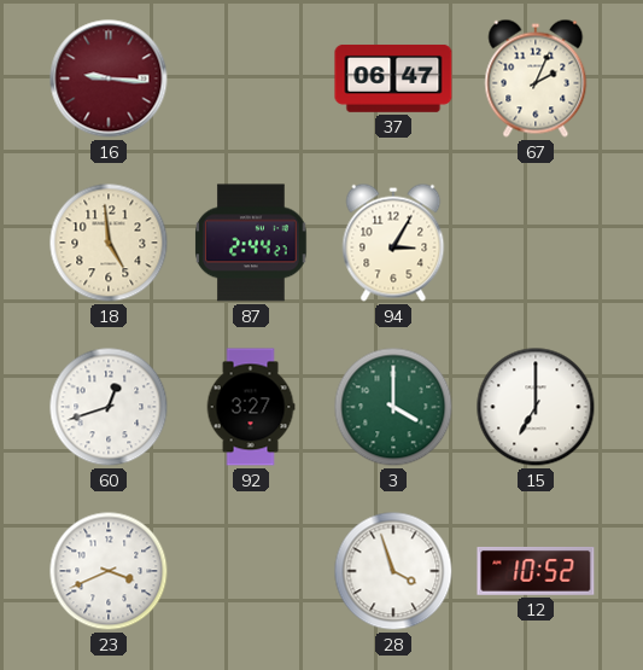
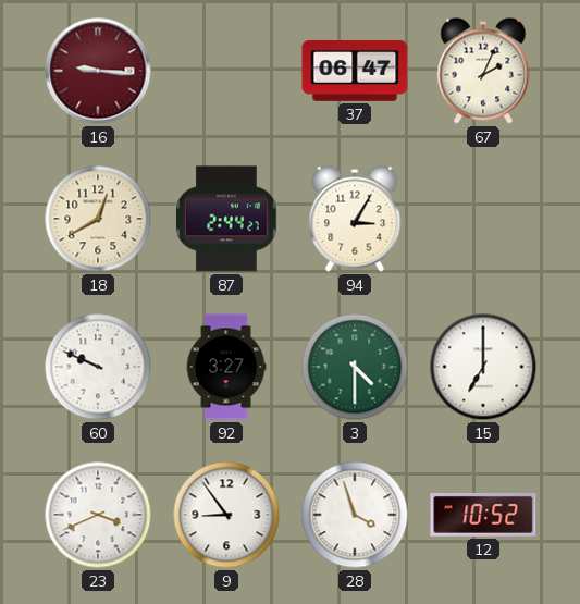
18: 4:59 -> 12:40 (98, 219)
60: 12:42 -> 9:49 (98, 367)
3: 4:00 -> 4:30 (355, 367)
9: none -> 8:54 (226, 515)
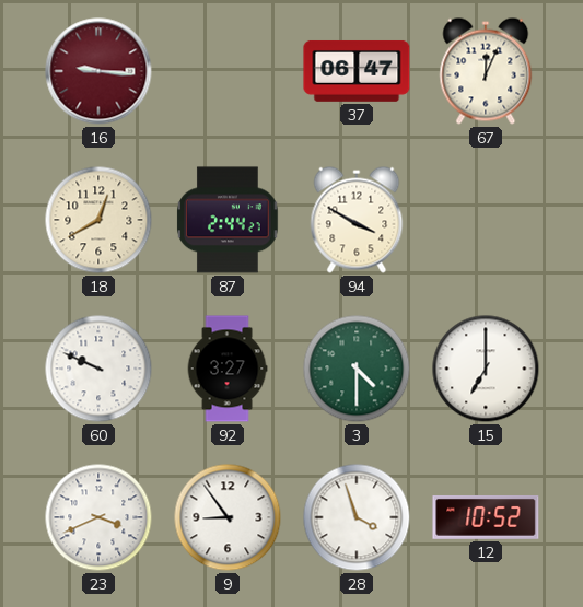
67: 2:04 -> 12:04 (486, 71)
94: 3:05 -> 3:50 (357, 220)
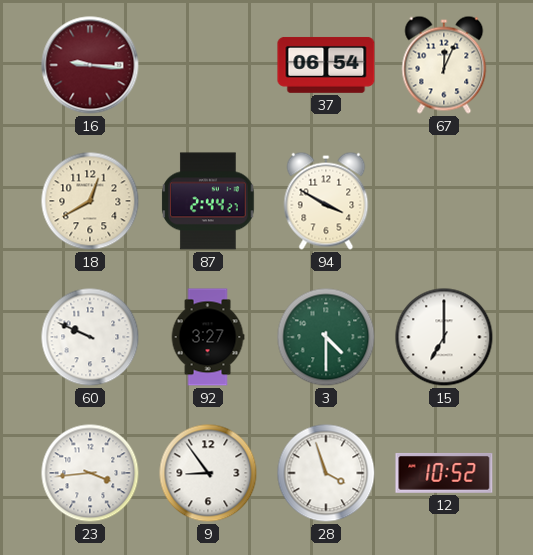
37: 06:47 -> 06:54 (326, 65)
23: 3:41 -> 3:44 (90, 473)
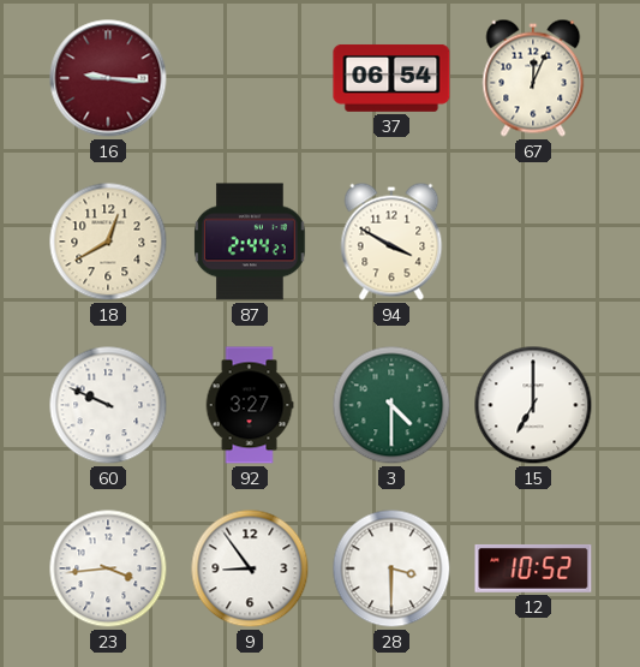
28: 3:57 -> 3:30 (391, 568)
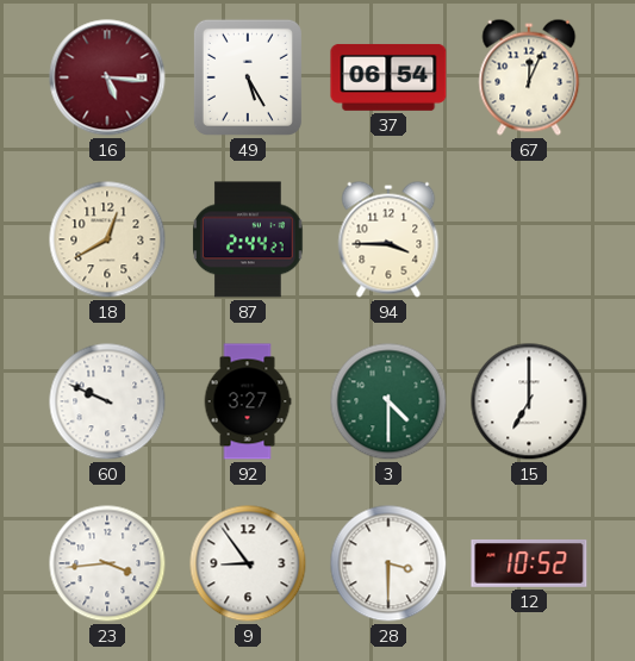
16: 9:16 -> 5:16 (107, 77)
49: none -> 5:25 (248, 77)
94: 3:50 -> 3:45 (388, 239)
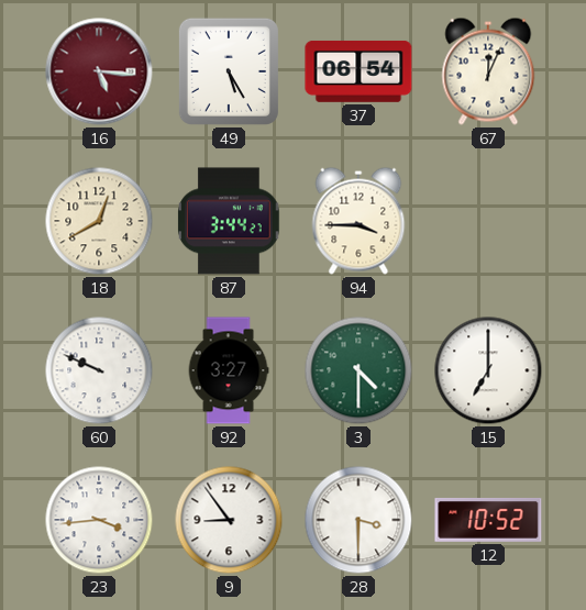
87: 2:44 -> 3:44 (229, 221)
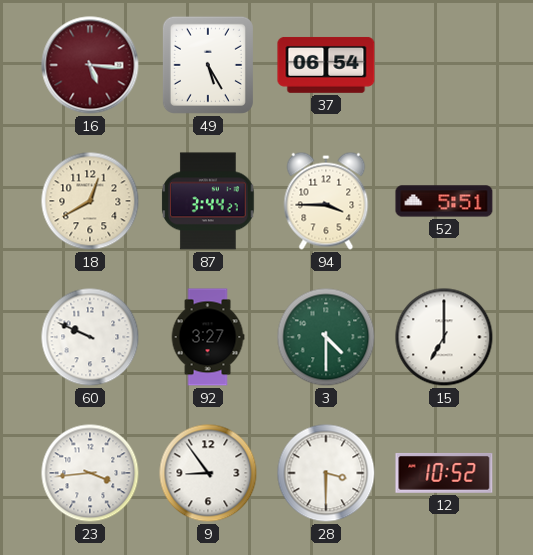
67: 12:04 -> none (488, 71)
52: none -> 5:51 (444, 201)
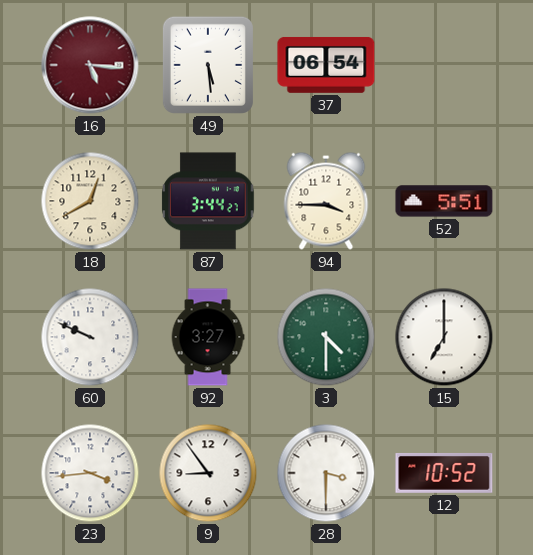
49: 5:25 -> 5:29 (208, 65)
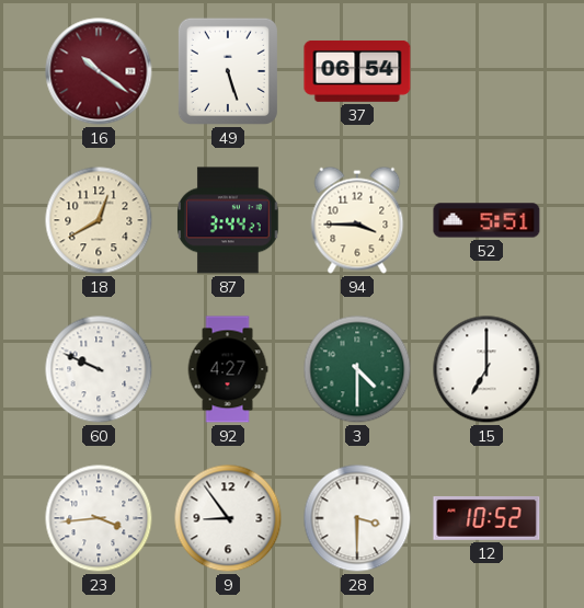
16: 5:16 -> 10:21 (99, 71)
49: 5:29 -> 5:27 (228, 71)
92: 3:27 -> 4:27 (228, 369)
